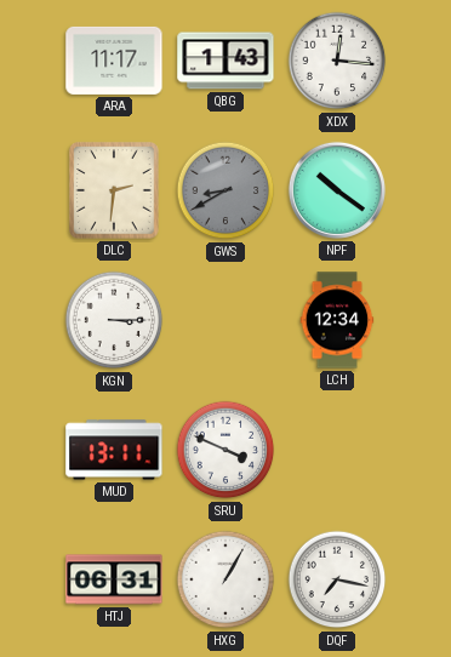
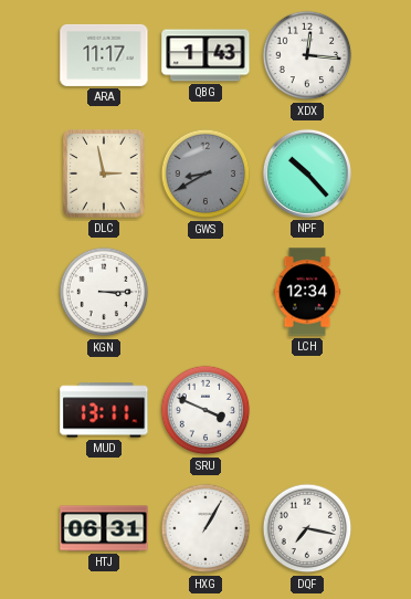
DLC: 2:31 -> 2:58 (104, 174)
NPF: 10:21 -> 10:23 (307, 174)
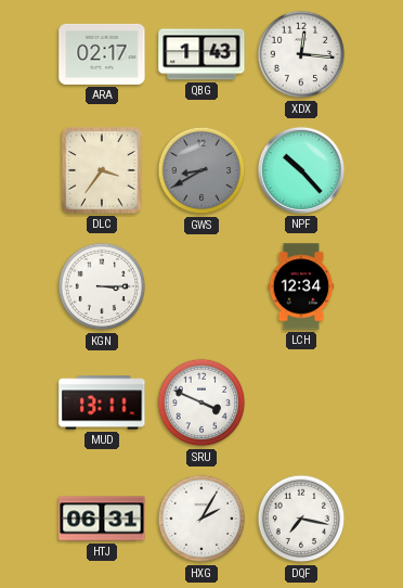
ARA: 11:17 -> 02:17 (102, 54)
DLC: 2:58 -> 3:36 (102, 170)
HXG: 1:05 -> 2:05 (201, 519)
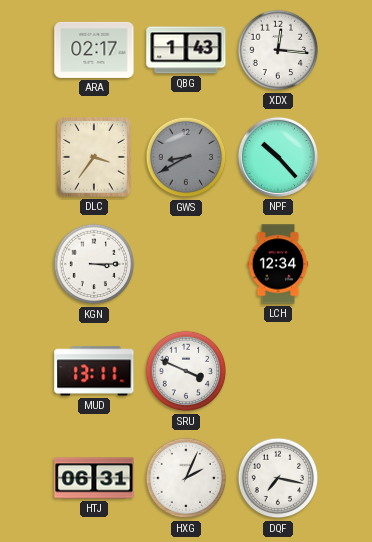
HXG: 2:05 -> 2:04 (186, 478)
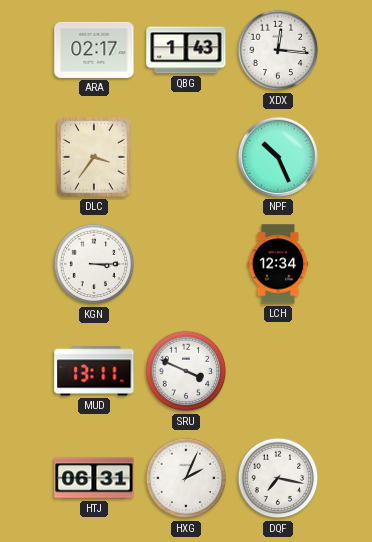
GWS: 8:40 -> none (186, 157)
NPF: 10:23 -> 10:26 (278, 157)
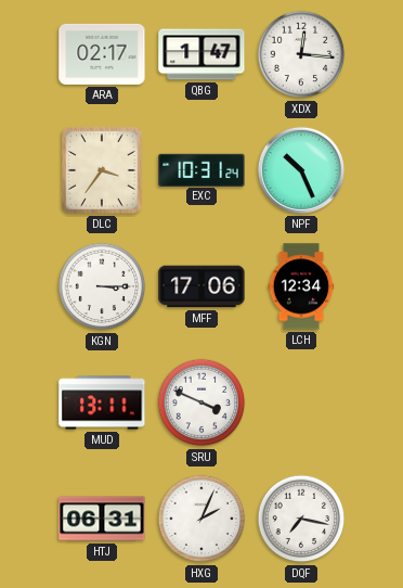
QBG: 1:43 -> 1:47 (201, 54)
EXC: none -> 10:31 (201, 169)
MFF: none -> 17:06 (201, 286)
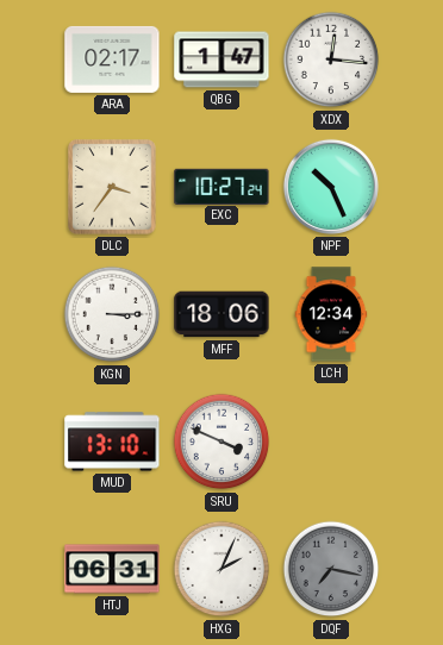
EXC: 10:31 -> 10:27 (221, 186)
MFF: 17:06 -> 18:06 (221, 314)
MUD: 13:11 -> 13:10 (112, 442)
DQF dial: white -> grey (331, 569)
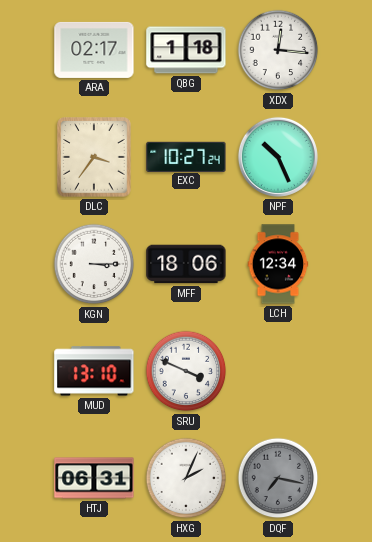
QBG: 1:47 -> 1:18 (186, 50)
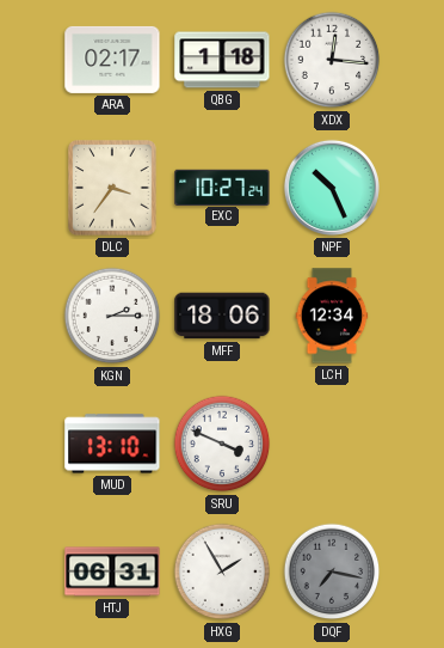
KGN: 3:15 -> 2:15 (112, 316)
HXG: 2:04 -> 1:55 (222, 571)
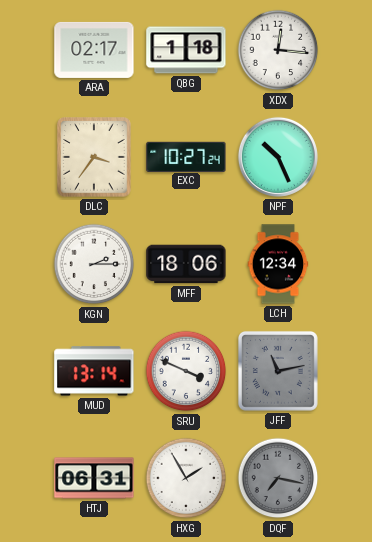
MUD: 13:10 -> 13:14 (94, 371)
JFF: none -> 11:13 (278, 371)
